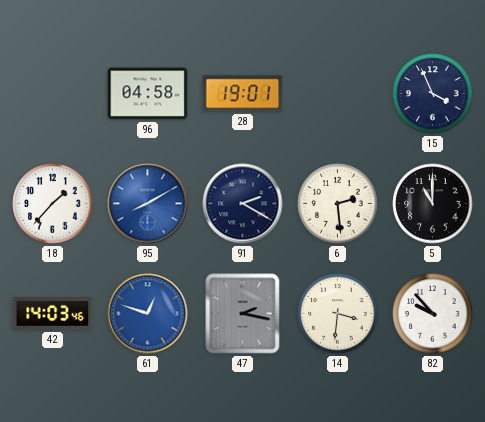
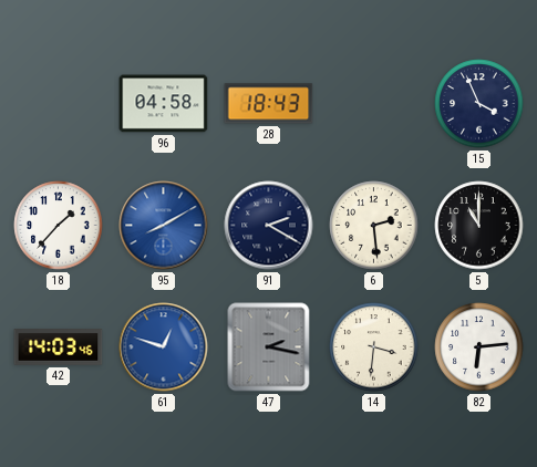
28: 19:01 -> 18:43 (269, 104)
82: 9:53 -> 6:14 (479, 347)
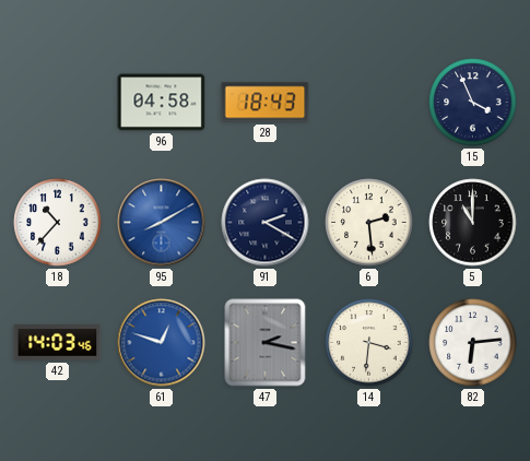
18: 1:37 -> 10:37 (58, 223)
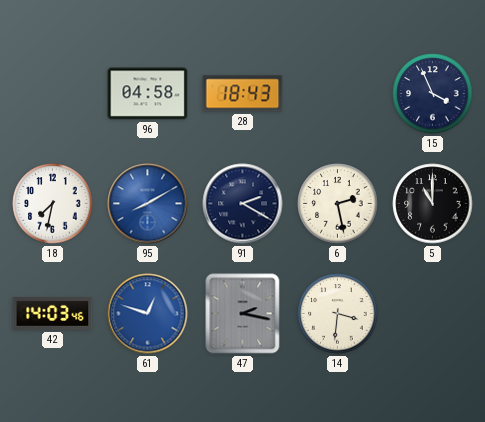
18: 10:37 -> 7:32 (53, 204)
6: 2:29 -> 2:28 (338, 204)
82: 6:14 -> none (473, 343)
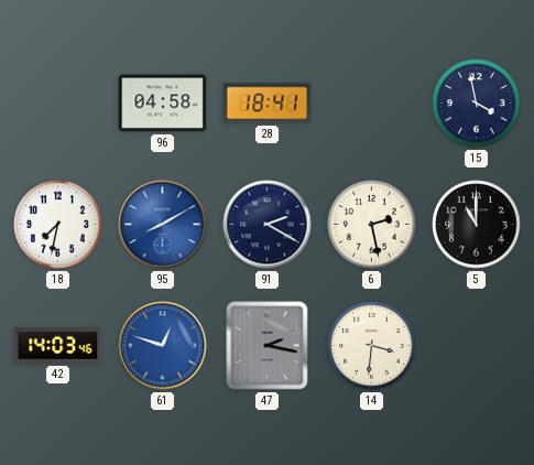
28: 18:43 -> 18:41 (268, 104)
15: 3:56 -> 3:58 (477, 104)
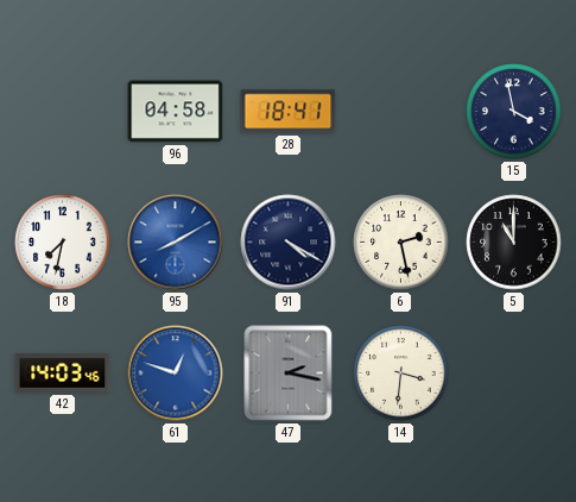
91: 2:20 -> 4:20 (289, 243)
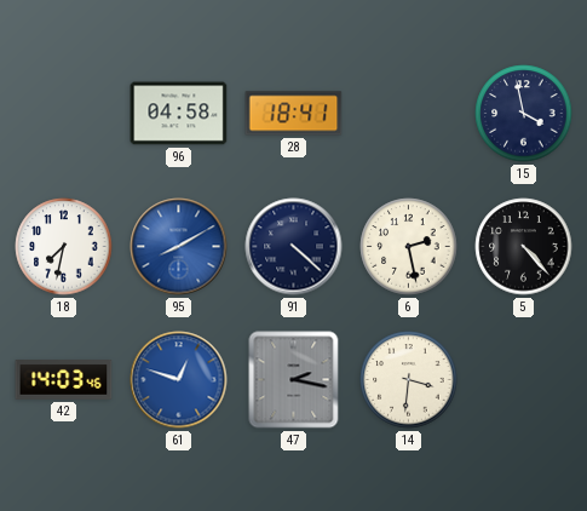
91: 4:20 -> 4:22 (294, 247)
5: 11:00 -> 4:23 (524, 247)
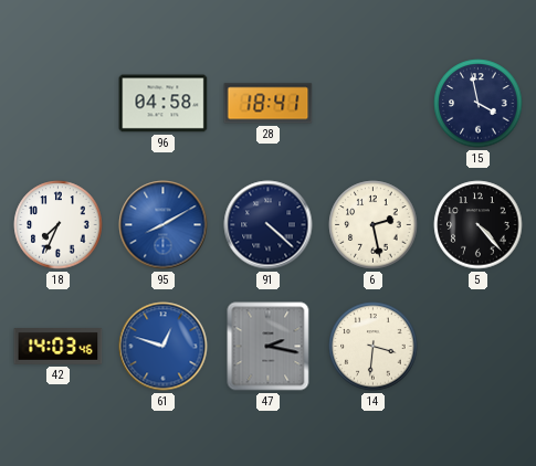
18: 7:32 -> 7:34 (59, 225)
